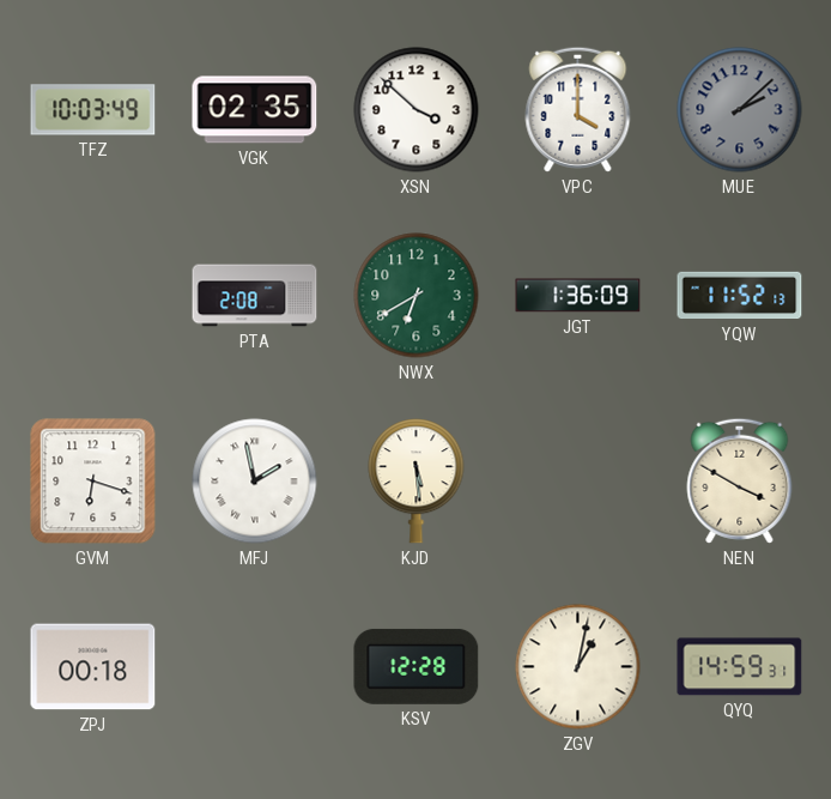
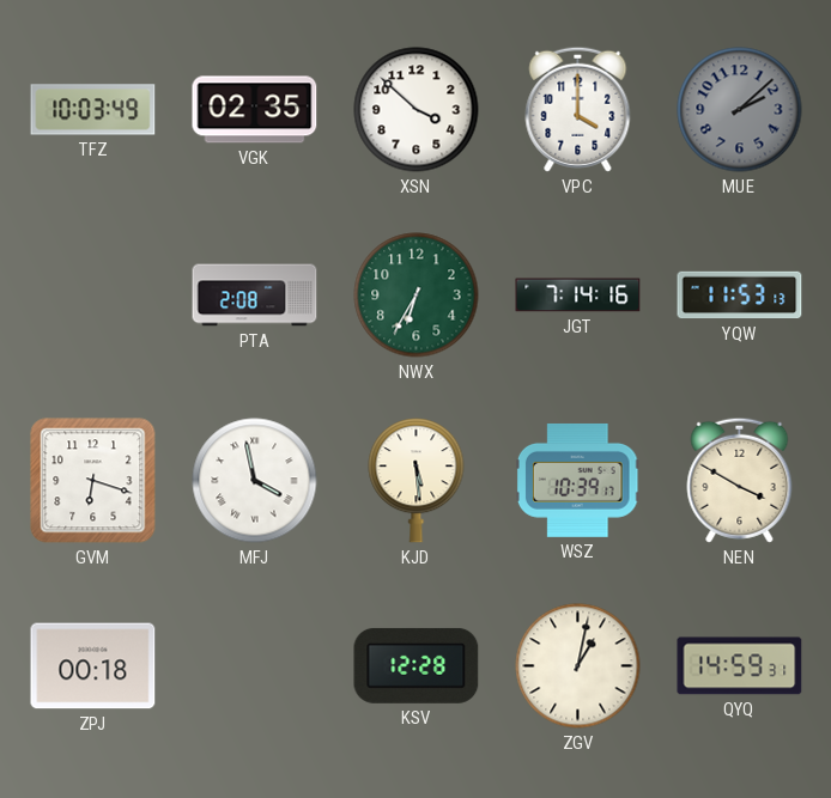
NWX: 6:40 -> 6:35 (417, 296)
JGT: 1:36 -> 7:14 (578, 296)
YQW: 11:52 -> 11:53 (740, 296)
MFJ: 1:58 -> 3:58 (255, 481)
WSZ: none -> 10:39 (577, 480)
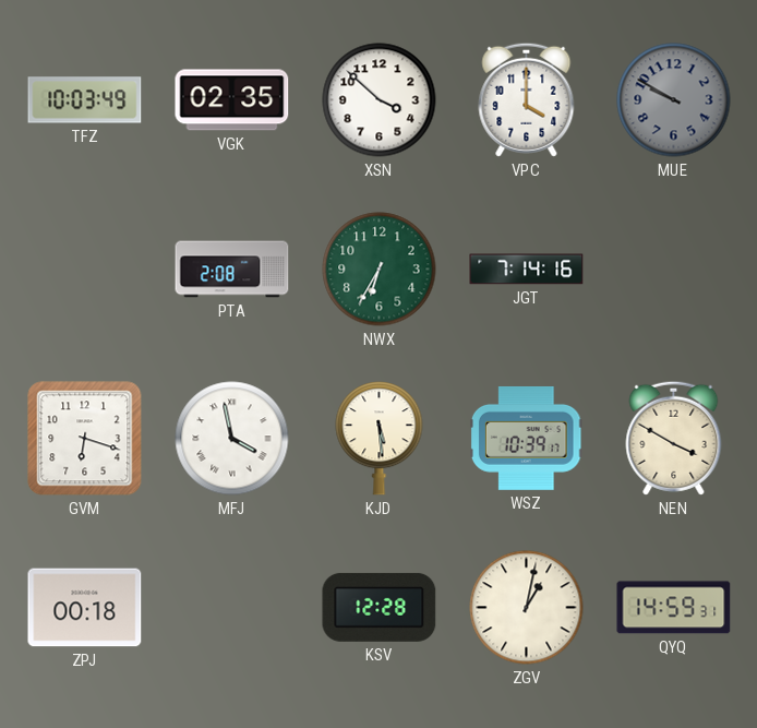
MUE: 2:08 -> 9:50 (674, 100)
YQW: 11:53 -> none (740, 296)
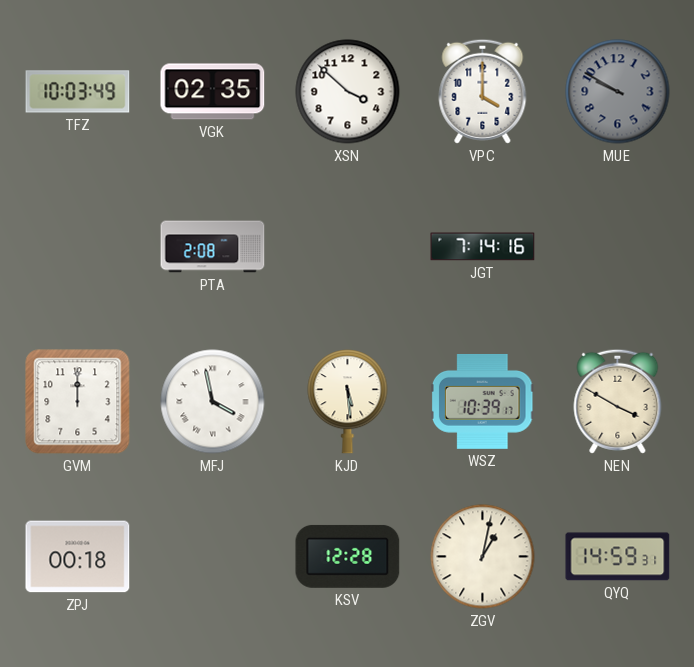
NWX: 6:35 -> none (380, 270)
GVM: 6:18 -> 12:00 (78, 402)
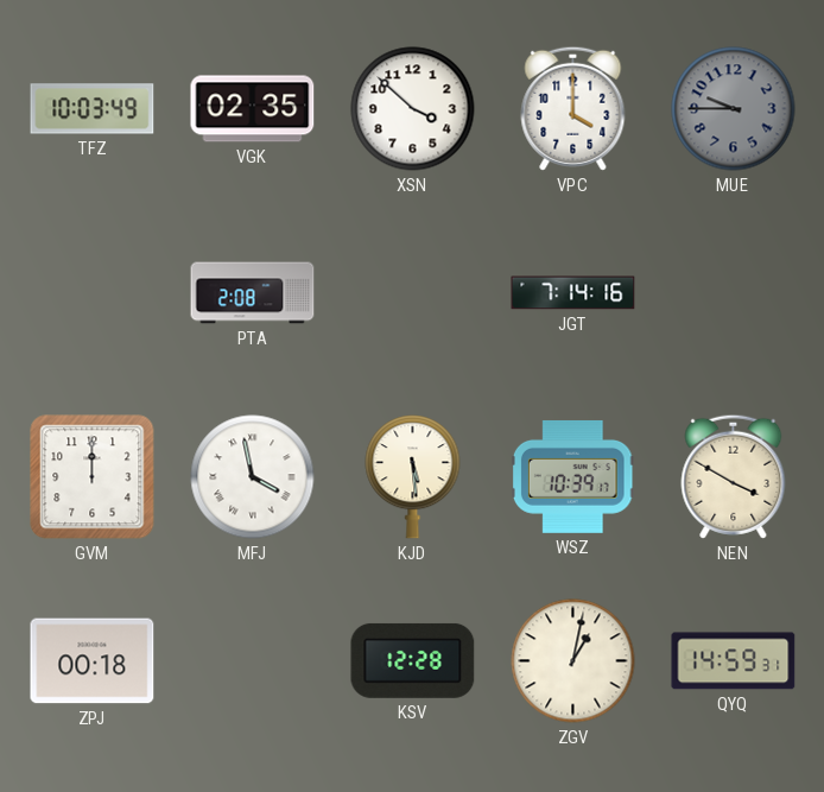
MUE: 9:50 -> 9:45 (734, 109)
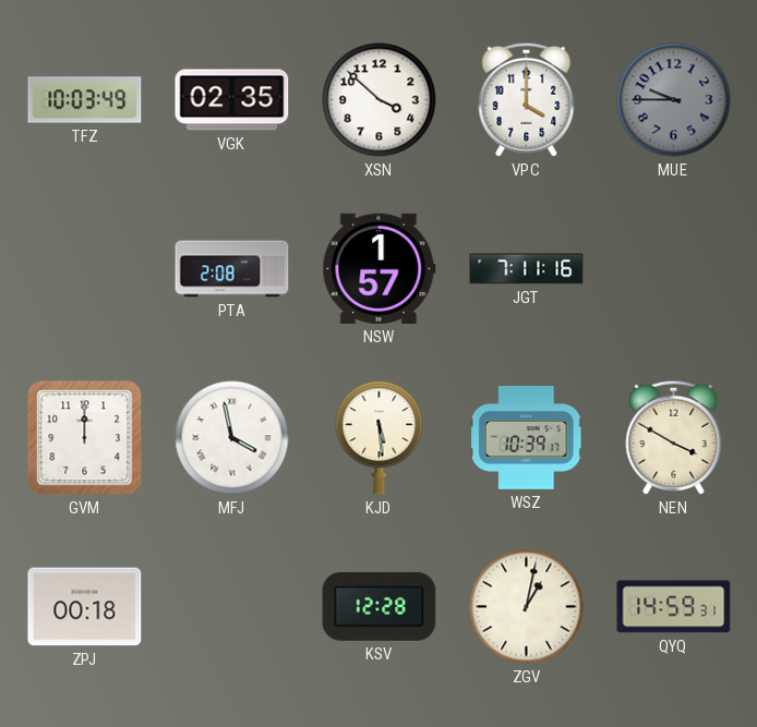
NSW: none -> 1:57 (380, 268)
JGT: 7:14 -> 7:11 (527, 269)
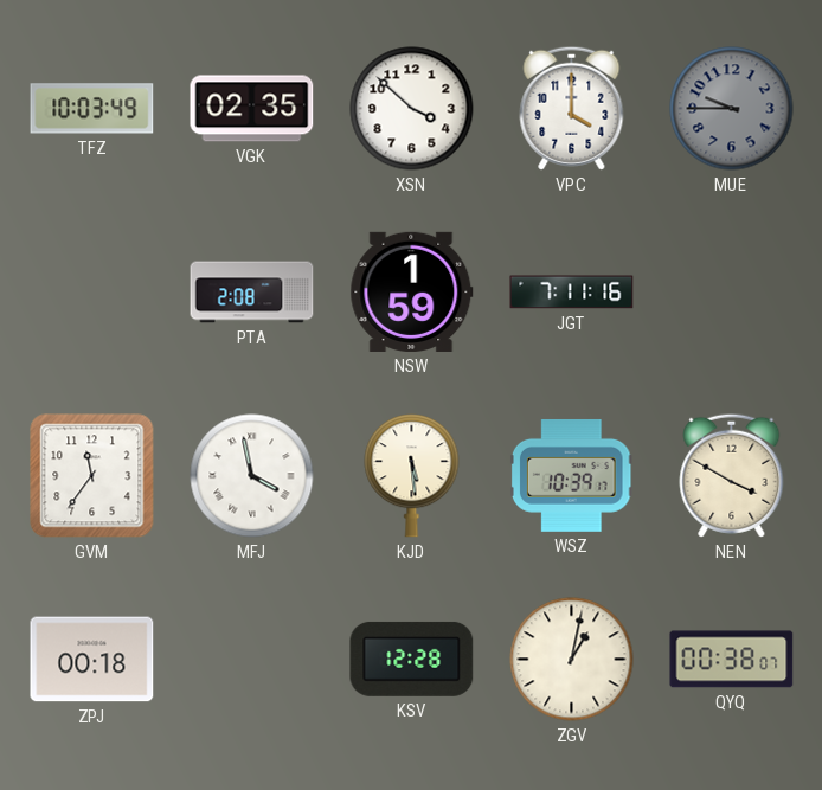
NSW: 1:57 -> 1:59 (412, 291)
GVM: 12:00 -> 11:36 (92, 476)
QYQ: 14:59 -> 00:38 (732, 660)
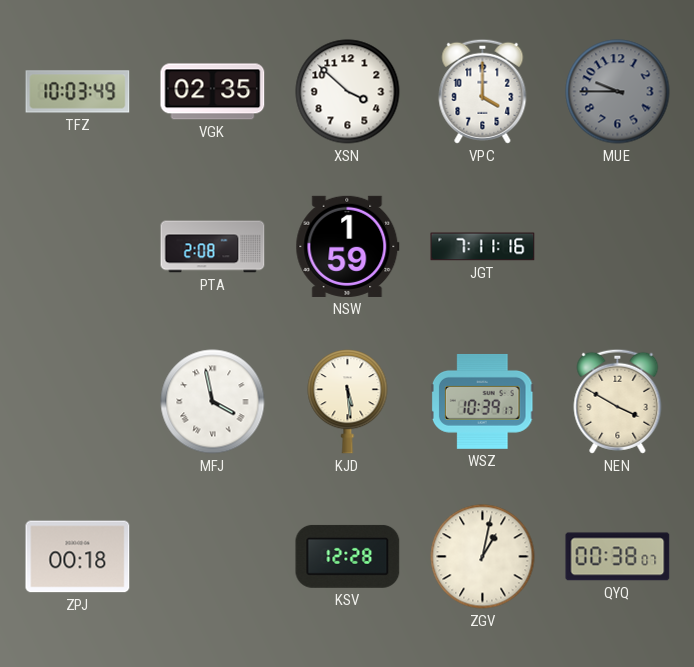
GVM: 11:36 -> none (92, 476)
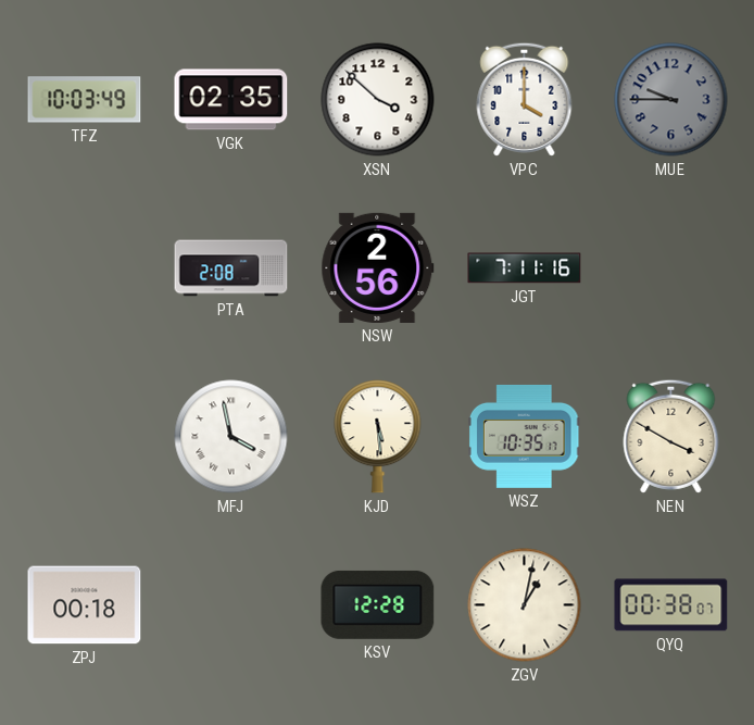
NSW: 1:59 -> 2:56 (378, 267)
WSZ: 10:39 -> 10:35 (524, 436)
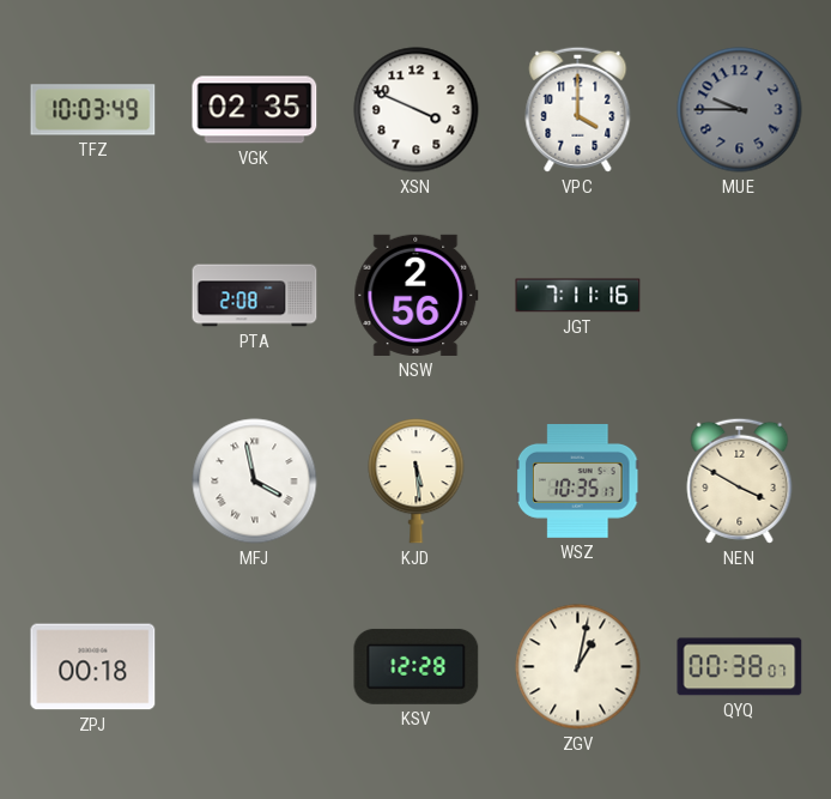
XSN: 3:52 -> 3:49 (417, 110)
